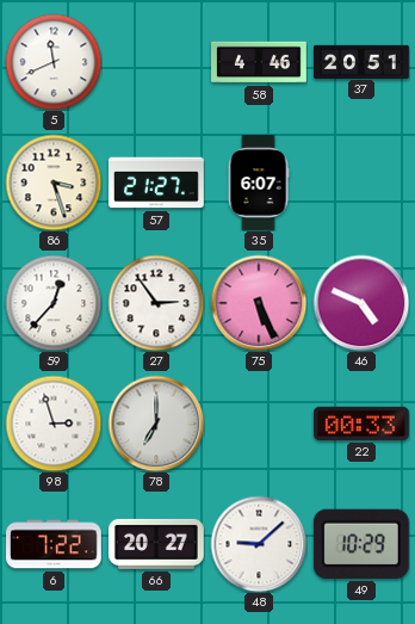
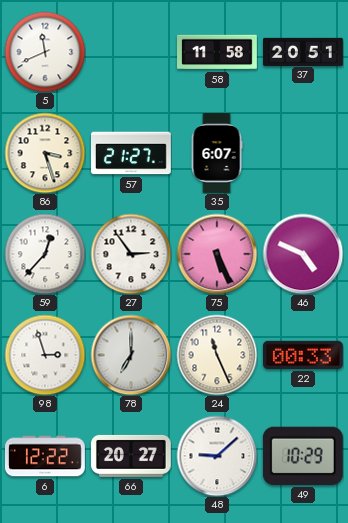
58: 4:46 -> 11:58 (218, 52)
24: none -> 11:26 (217, 355)
6: 7:22 -> 12:22 (46, 456)
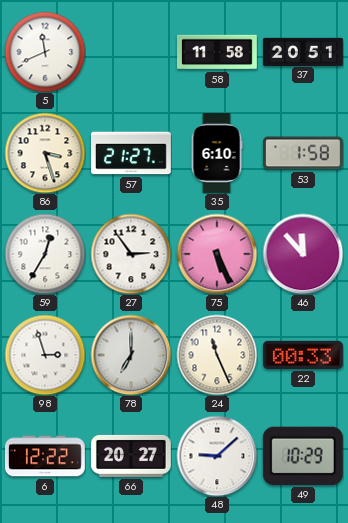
35: 6:07 -> 6:10 (217, 154)
53: none -> 1:58 (304, 153)
59: 12:37 -> 12:35 (45, 254)
46: 4:49 -> 11:53 (303, 254)
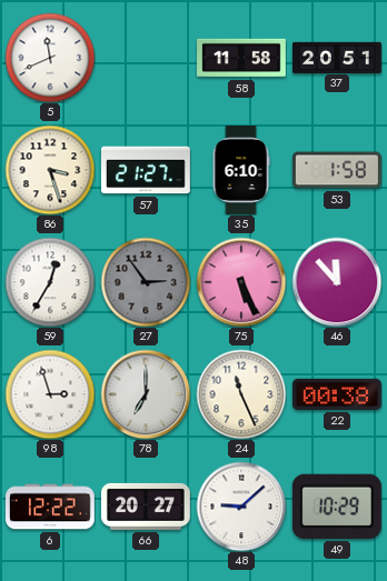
27 dial: white -> grey (146, 282)
22: 00:33 -> 00:38 (337, 394)
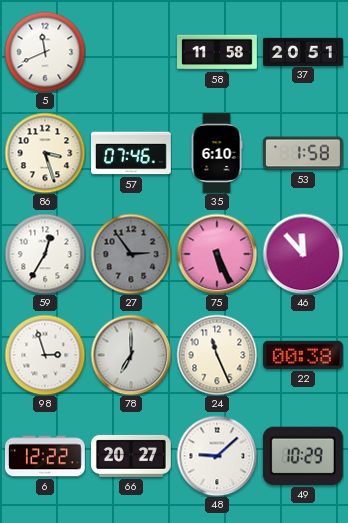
57: 21:27 -> 07:46 (132, 153)
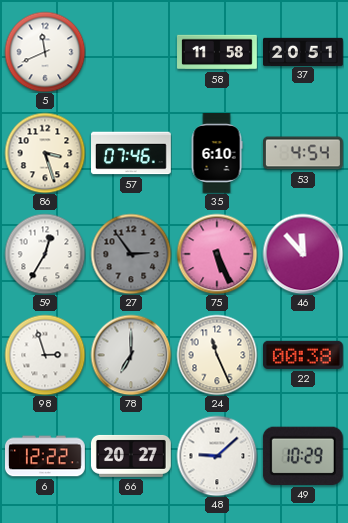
53: 1:58 -> 4:54 (304, 153)
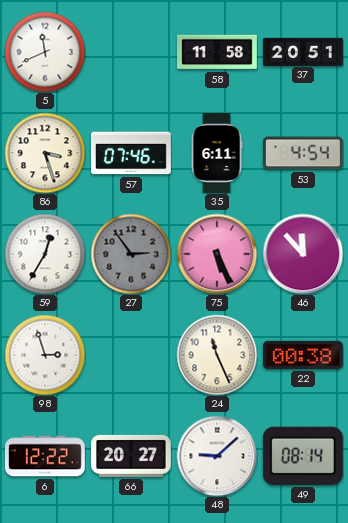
35: 6:10 -> 6:11 (217, 154)
78: 7:00 -> none (131, 355)
49: 10:29 -> 08:14 (303, 456)
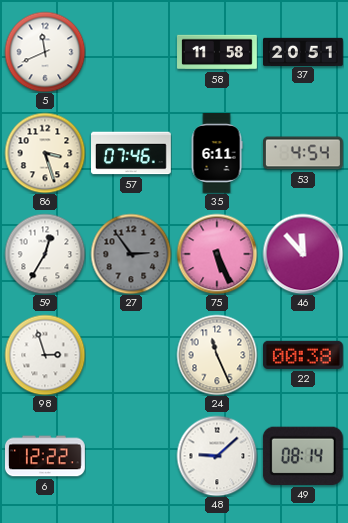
66: 20:27 -> none (131, 456)
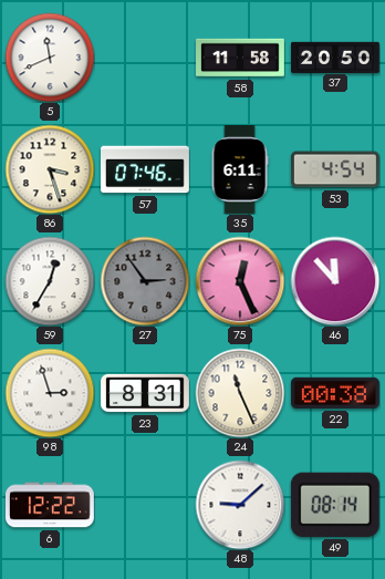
37: 20:51 -> 20:50 (336, 56)
75: 5:26 -> 12:26 (240, 281)
23: none -> 8:31 (146, 393)
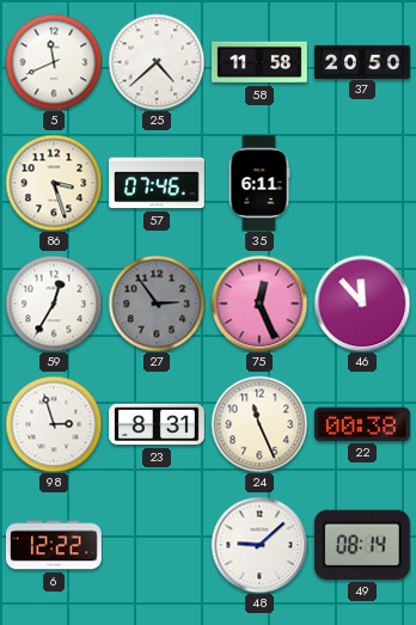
25: none -> 4:38 (157, 62)
53: 4:54 -> none (336, 169)
